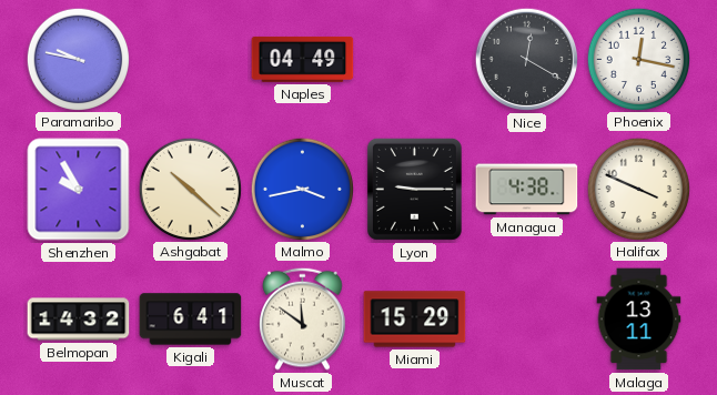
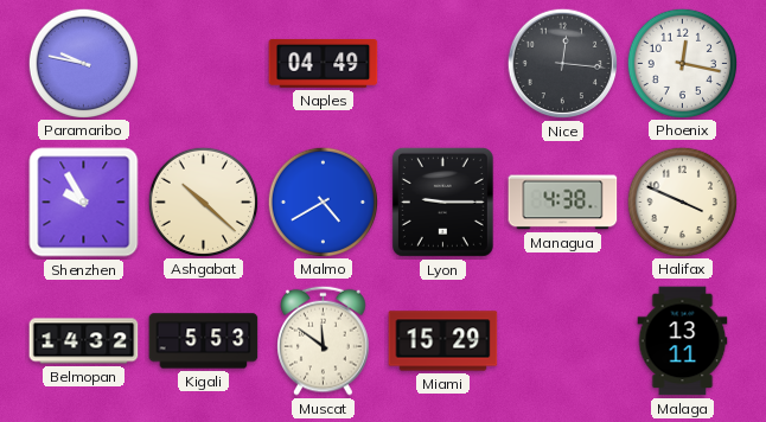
Nice: 12:20 -> 12:16 (563, 64)
Malmo: 3:43 -> 4:40 (323, 202)
Kigali: 6:41 -> 5:53 (204, 341)
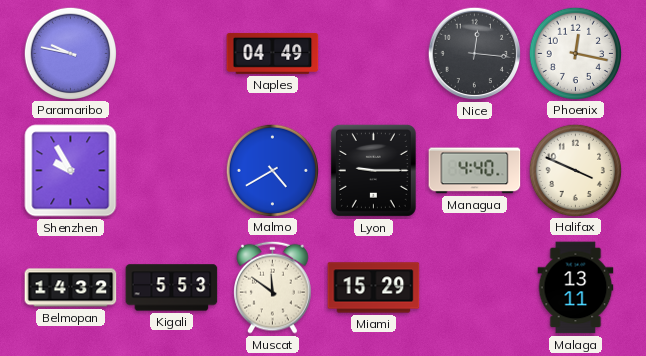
Ashgabat: 10:22 -> none (203, 202)
Managua: 4:38 -> 4:40 (475, 171)
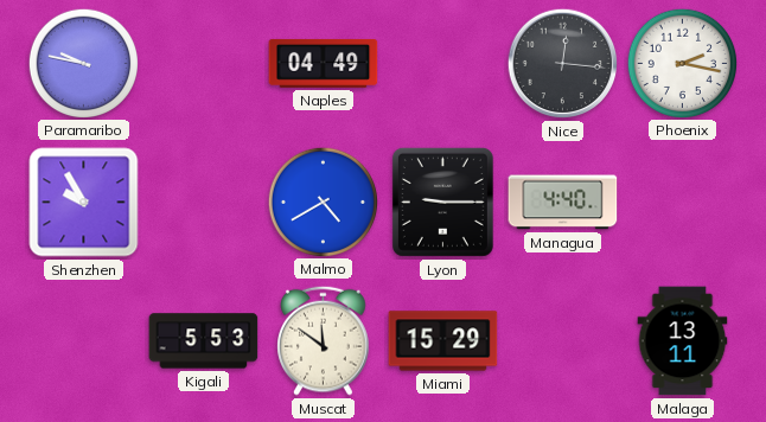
Phoenix: 12:17 -> 2:17 (682, 63)
Halifax: 3:49 -> none (575, 170)
Belmopan: 14:32 -> none (71, 288)
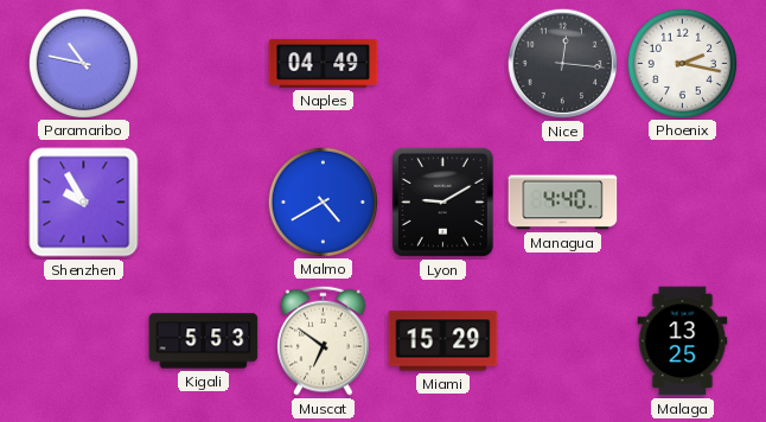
Paramaribo: 9:47 -> 10:47 (83, 63)
Lyon: 9:15 -> 9:10 (442, 202)
Muscat: 11:51 -> 6:51 (324, 340)
Malaga: 13:11 -> 13:25 (683, 341)
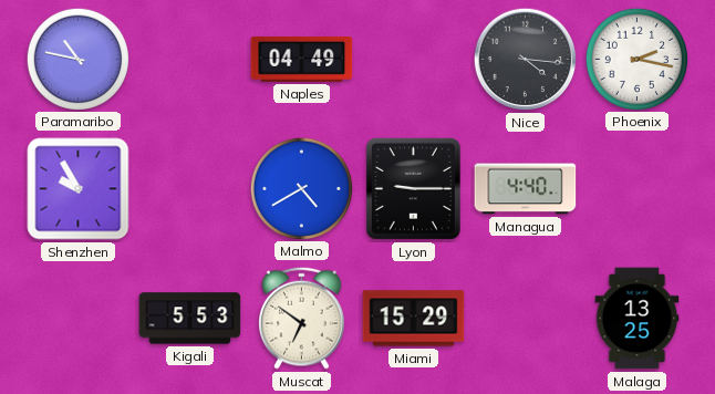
Nice: 12:16 -> 4:16 (526, 60)
Lyon: 9:10 -> 9:15 (413, 188)
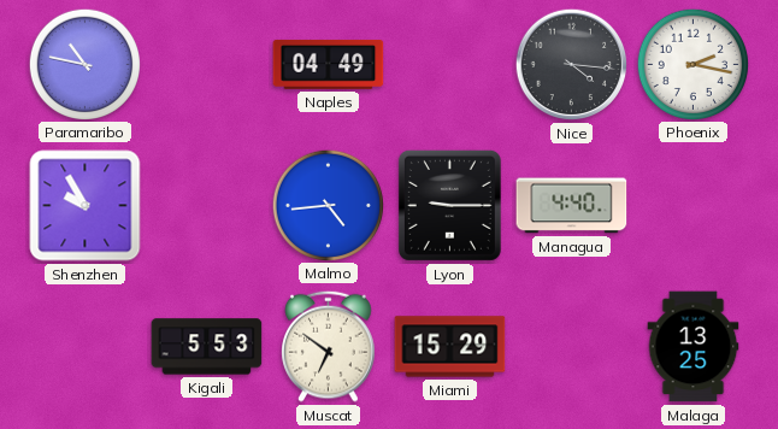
Malmo: 4:40 -> 4:44 (328, 205)
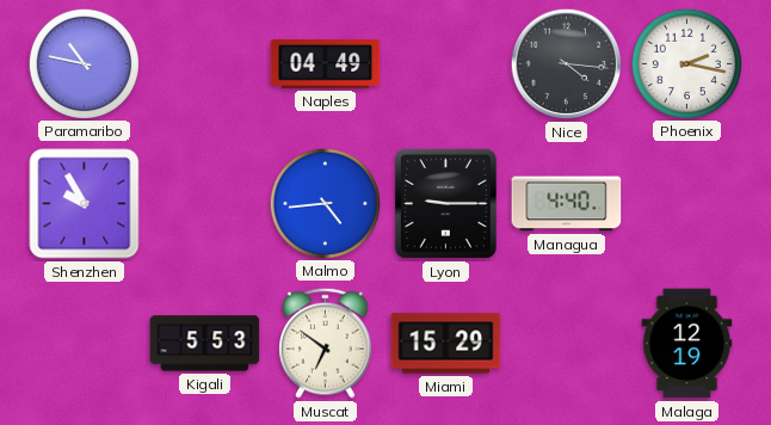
Malaga: 13:25 -> 12:19 (687, 344)
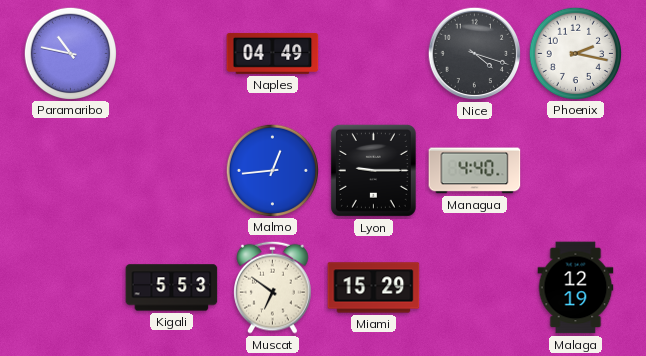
Nice: 4:16 -> 4:18 (475, 54)
Shenzhen: 9:55 -> none (85, 204)
Malmo: 4:44 -> 12:44 (272, 170)
